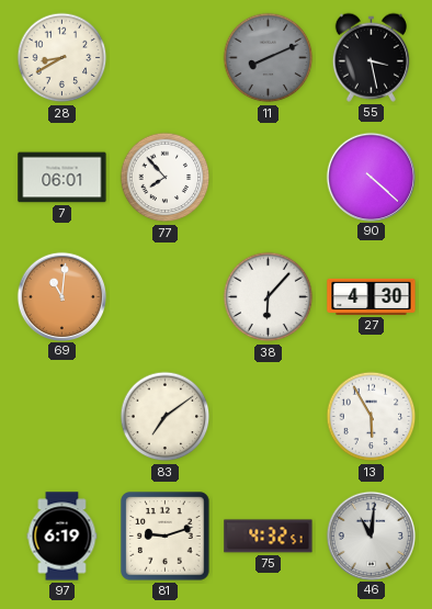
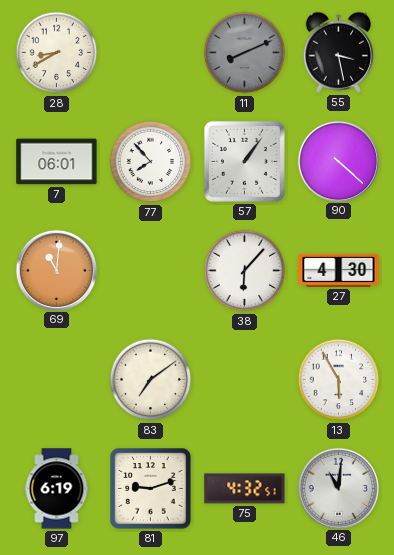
57: none -> 1:06 (244, 161)
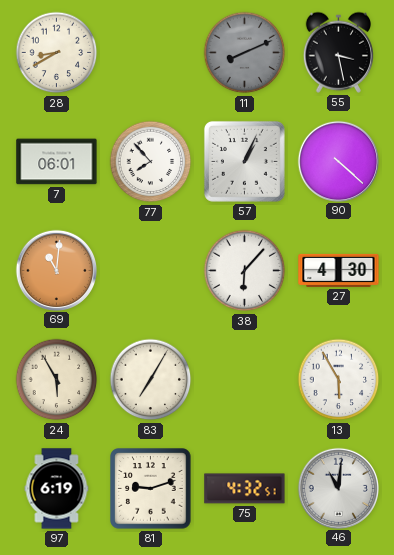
57: 1:06 -> 1:04 (244, 161)
24: none -> 5:55 (57, 380)
83: 7:09 -> 7:05 (151, 380)
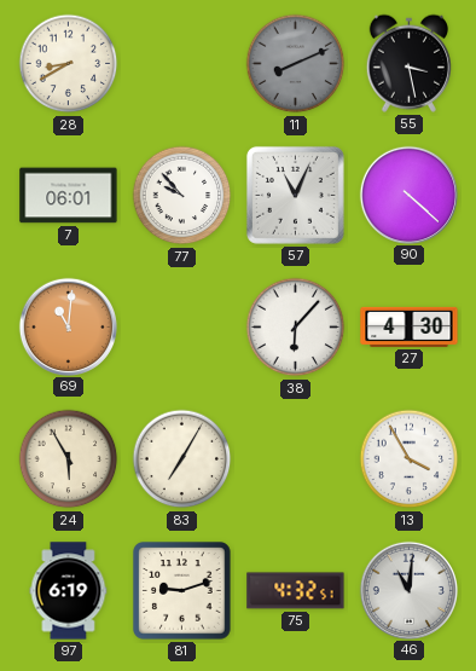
77: 7:53 -> 9:53 (182, 196)
57: 1:04 -> 11:04 (295, 195)
13: 5:55 -> 3:55 (410, 459)
